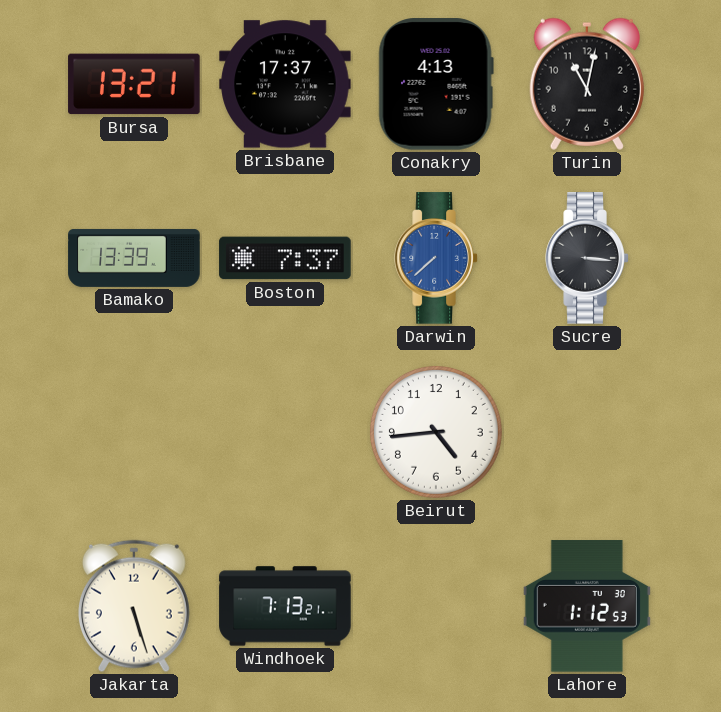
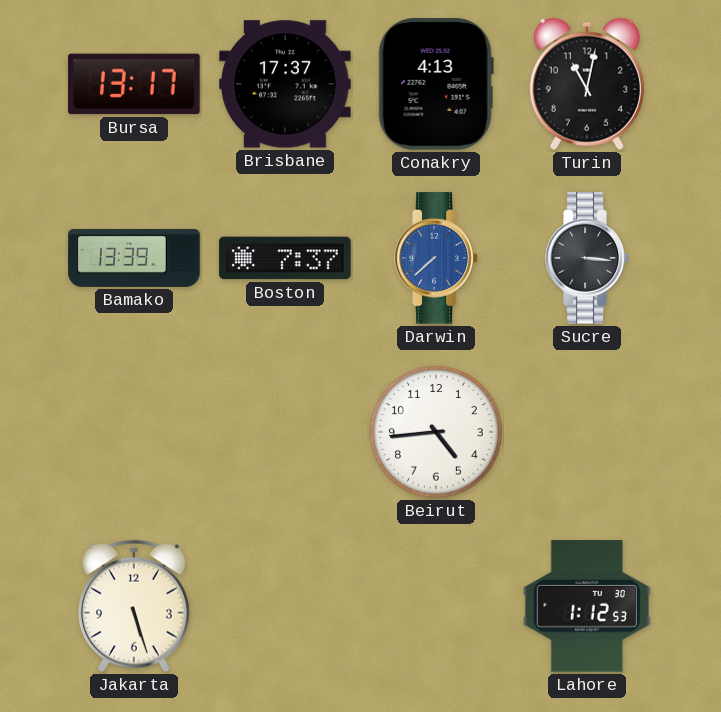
Bursa: 13:21 -> 13:17 (134, 84)
Windhoek: 7:13 -> none (285, 606)
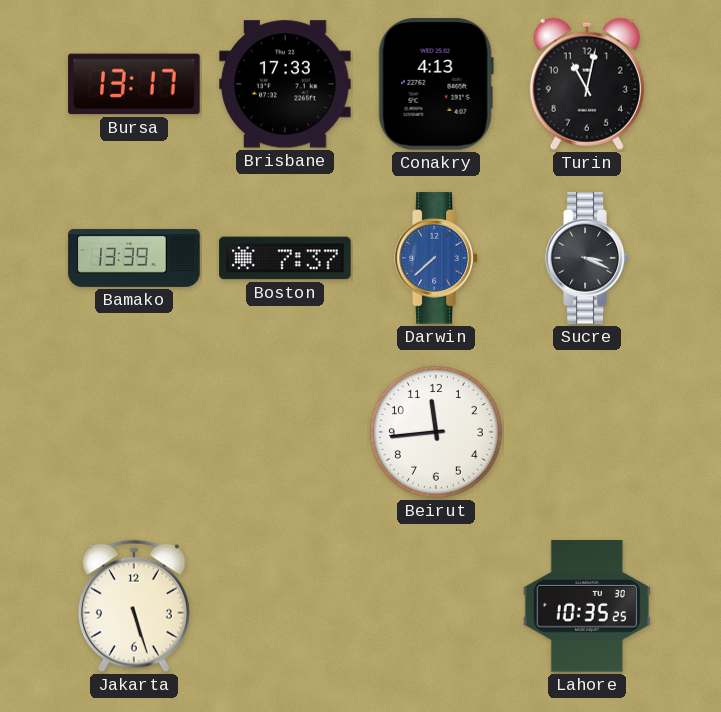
Brisbane: 17:37 -> 17:33 (285, 84)
Sucre: 3:16 -> 3:19 (587, 258)
Beirut: 4:44 -> 11:44 (436, 432)
Lahore: 1:12 -> 10:35 (587, 606)
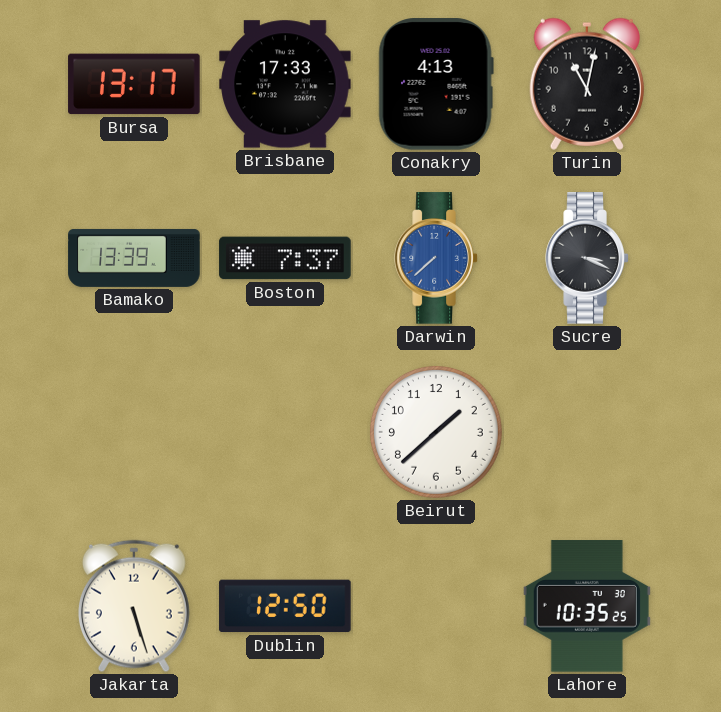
Beirut: 11:44 -> 1:38 (436, 432)
Dublin: none -> 12:50 (285, 606)
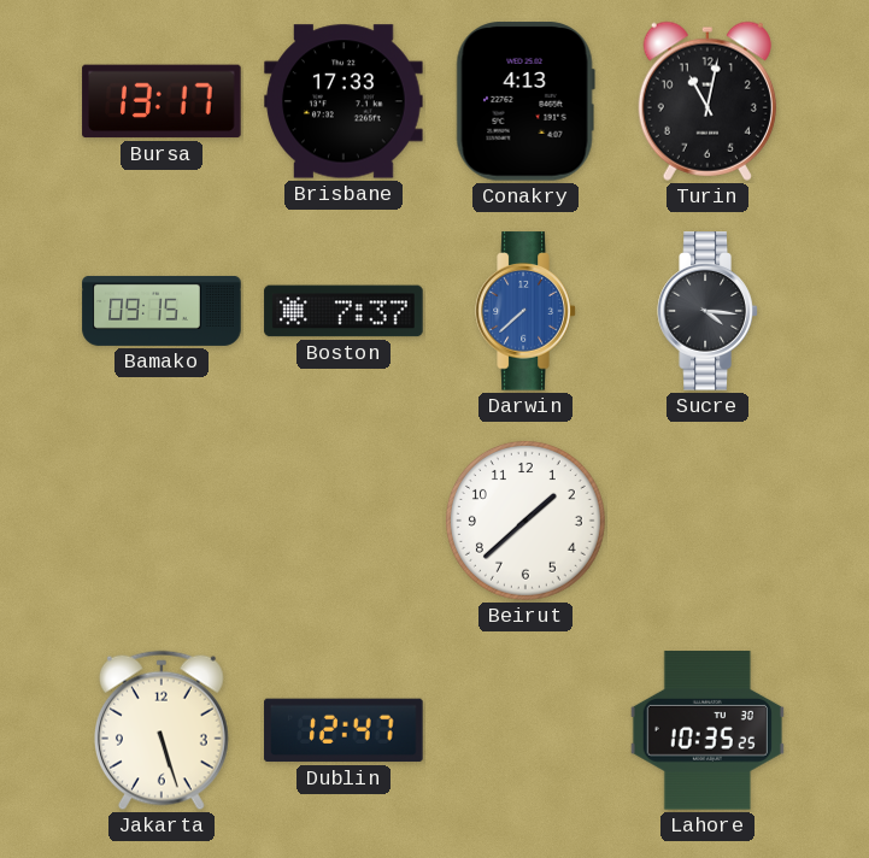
Bamako: 13:39 -> 09:15 (162, 311)
Sucre: 3:19 -> 4:16 (707, 311)
Dublin: 12:50 -> 12:47 (344, 730)
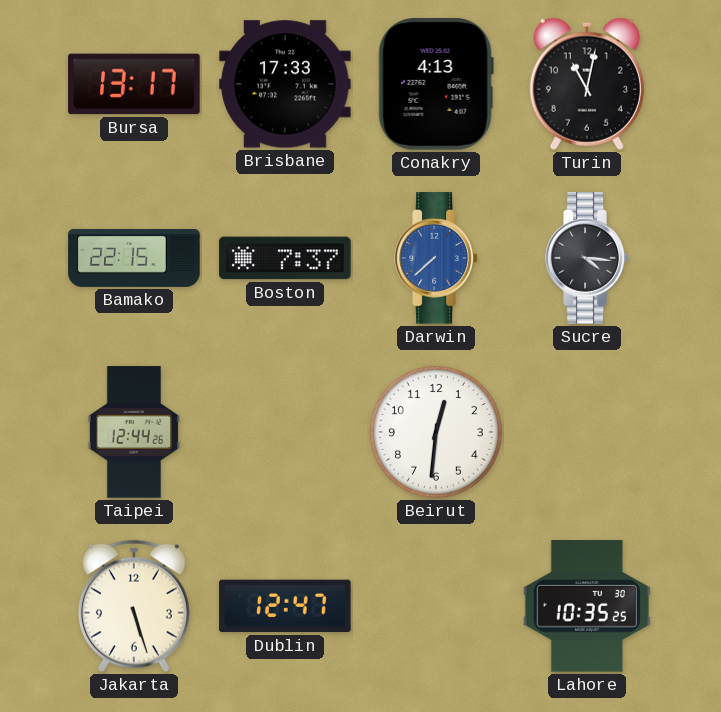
Bamako: 09:15 -> 22:15 (134, 258)
Taipei: none -> 12:44 (134, 432)
Beirut: 1:38 -> 12:31 (436, 432)
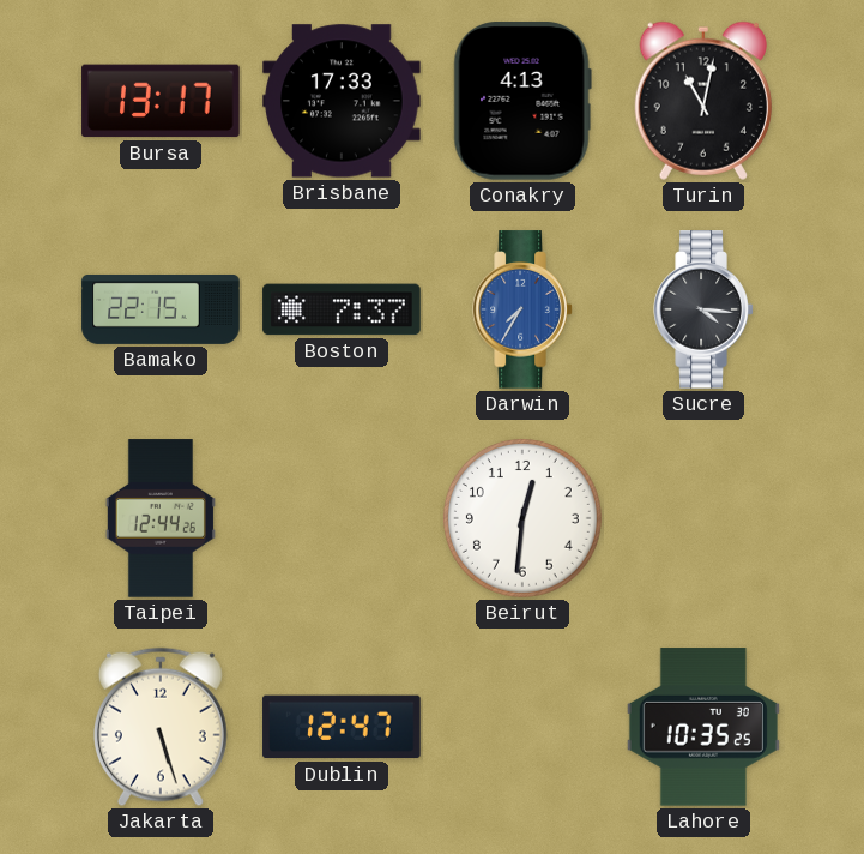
Darwin: 7:38 -> 7:35 (522, 309)
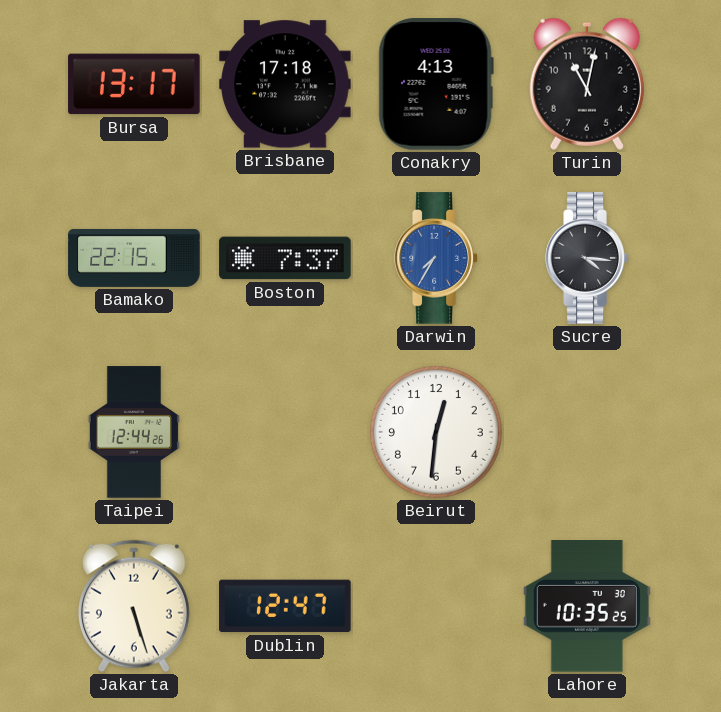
Brisbane: 17:33 -> 17:18 (285, 84)
